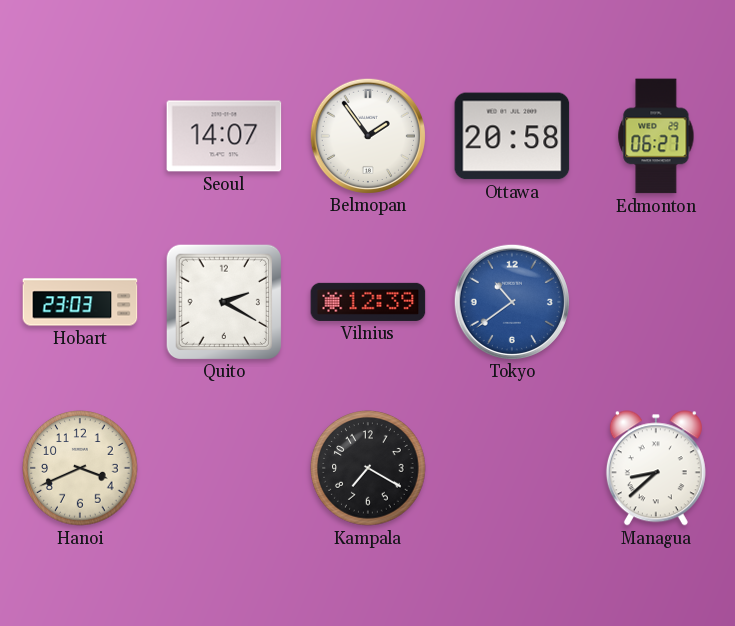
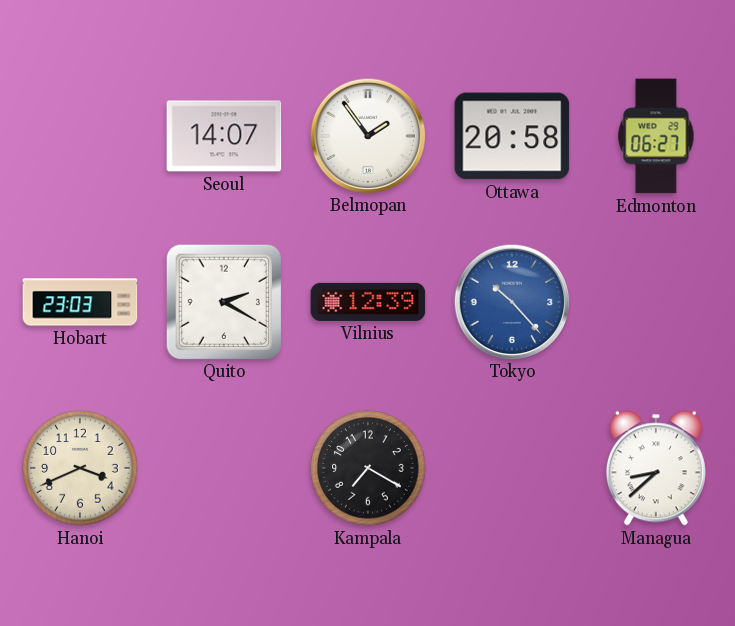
Tokyo: 10:39 -> 10:23 (512, 301)
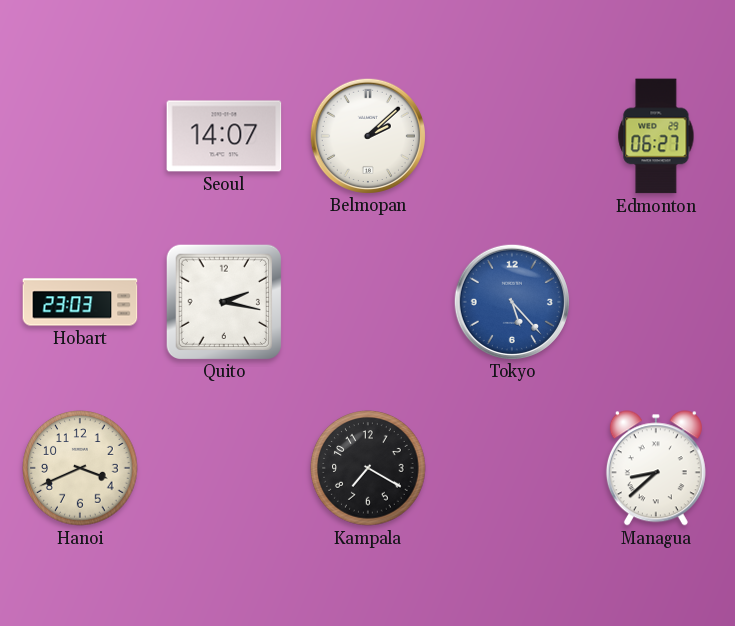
Belmopan: 1:54 -> 2:08 (368, 135)
Ottawa: 20:58 -> none (512, 136)
Quito: 2:20 -> 2:17 (223, 301)
Vilnius: 12:39 -> none (368, 302)
Tokyo: 10:23 -> 5:23 (512, 301)
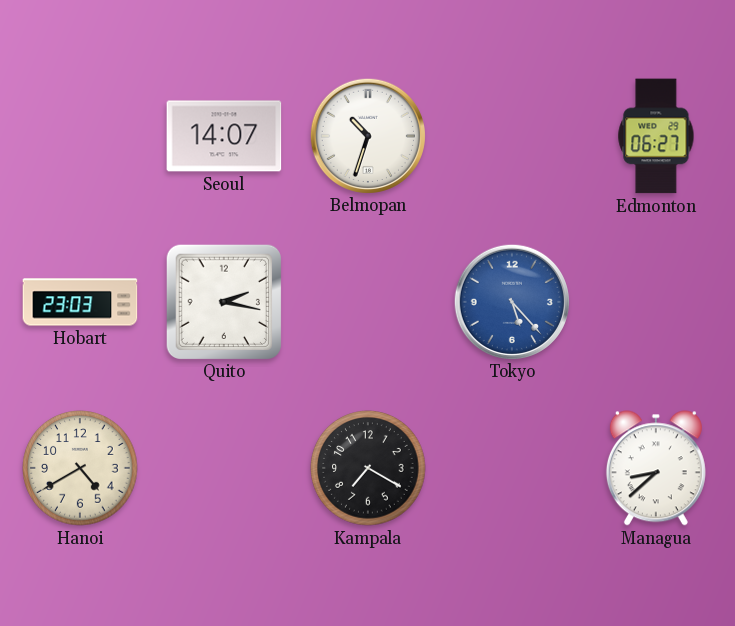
Belmopan: 2:08 -> 10:33 (368, 135)
Hanoi: 3:41 -> 4:40 (80, 468)
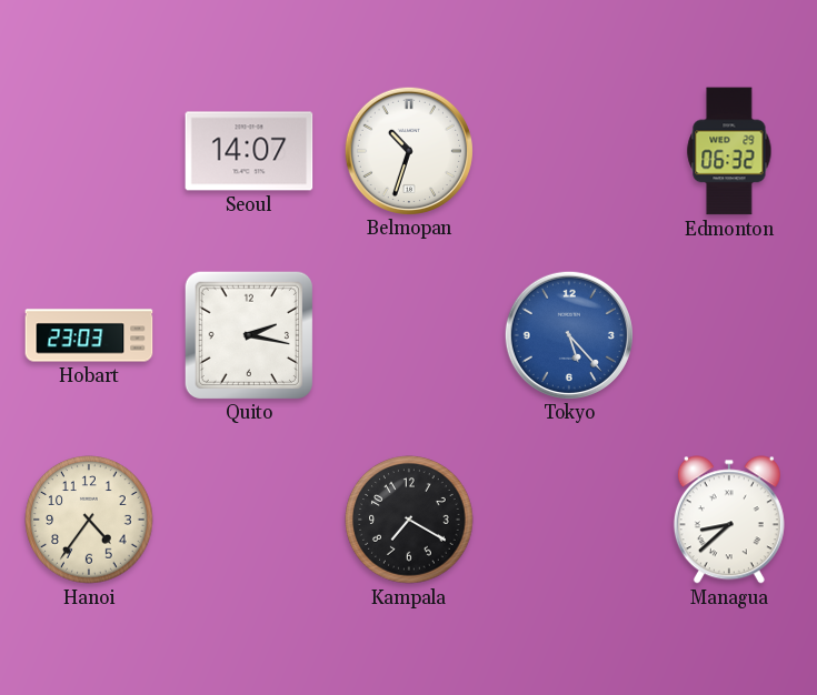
Edmonton: 06:27 -> 06:32 (729, 151)
Hanoi: 4:40 -> 4:36 (89, 520)
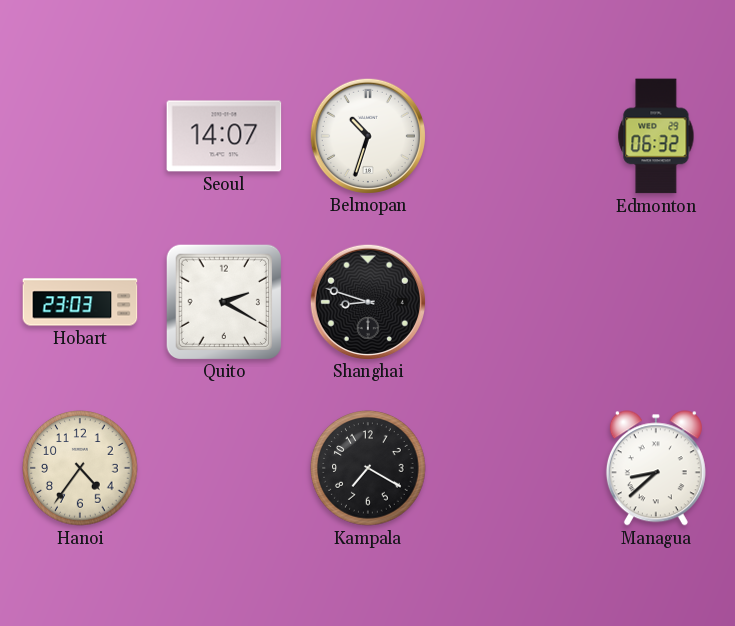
Quito: 2:17 -> 2:20 (223, 301)
Shanghai: none -> 8:48 (368, 301)
Tokyo: 5:23 -> none (569, 334)
